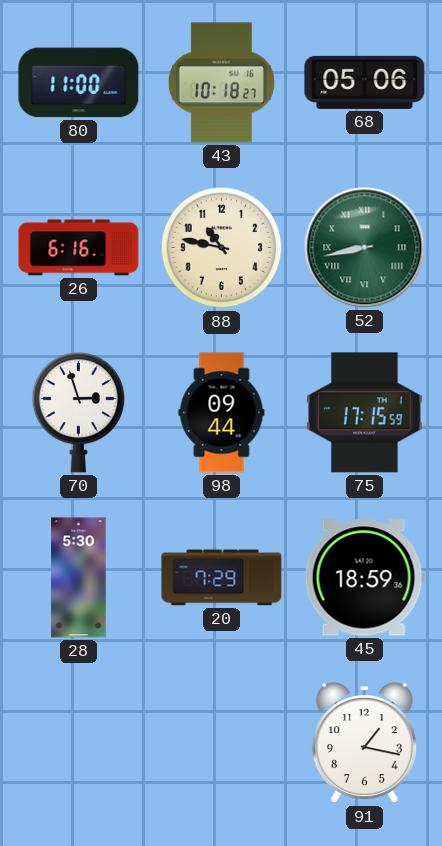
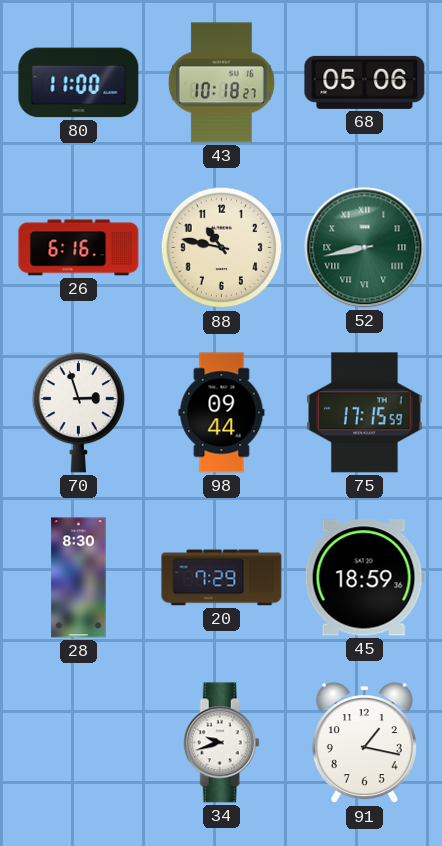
28: 5:30 -> 8:30 (79, 578)
34: none -> 9:42 (221, 743)
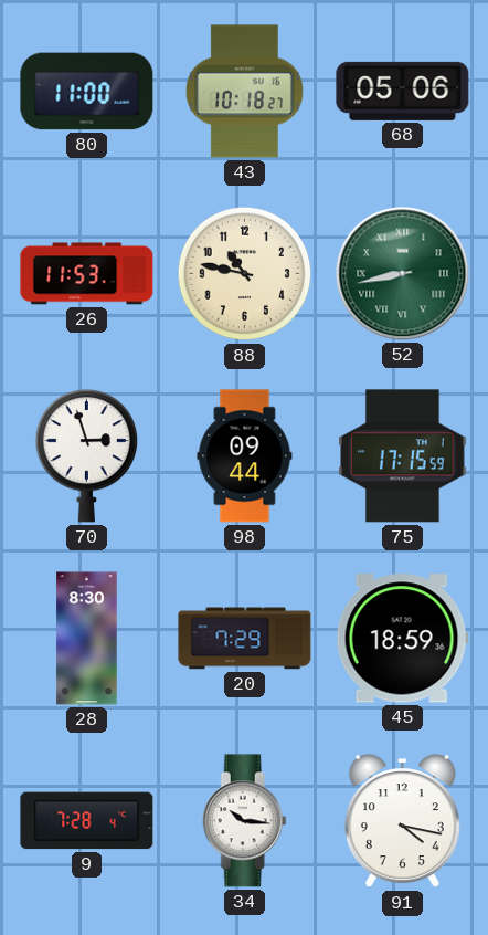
26: 6:16 -> 11:53 (87, 274)
9: none -> 7:28 (87, 821)
34: 9:42 -> 10:16 (244, 821)
91: 1:17 -> 4:17 (402, 821)
